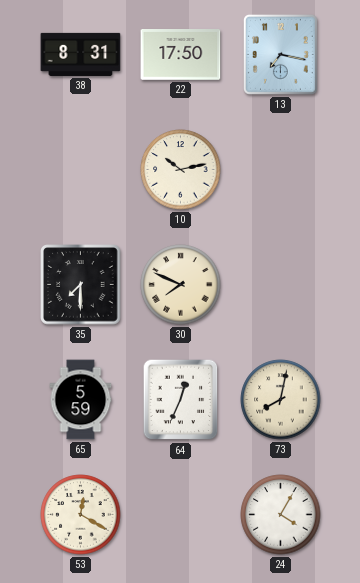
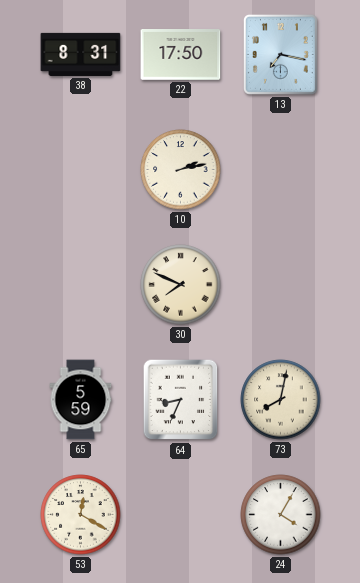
10: 10:13 -> 2:13 (181, 170)
35: 7:30 -> none (81, 285)
64: 12:34 -> 8:34 (181, 400)
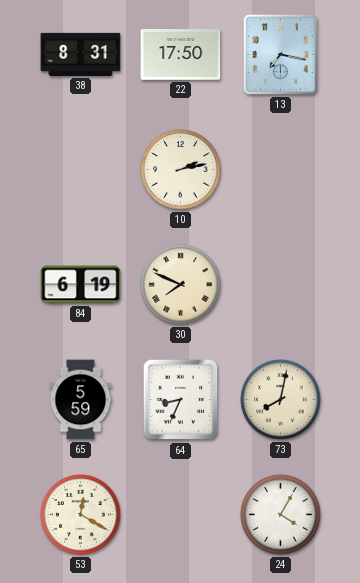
84: none -> 6:19 (81, 285)
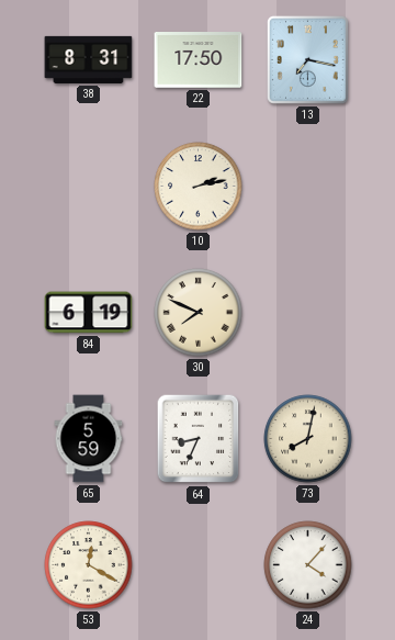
24: 4:05 -> 4:07 (308, 565)
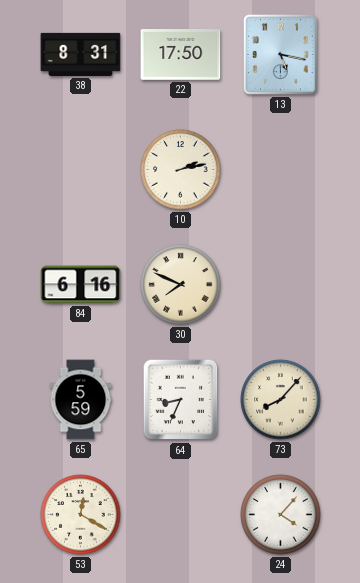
13: 7:17 -> 5:17 (280, 54)
84: 6:19 -> 6:16 (81, 285)
73: 8:02 -> 8:07 (281, 400)
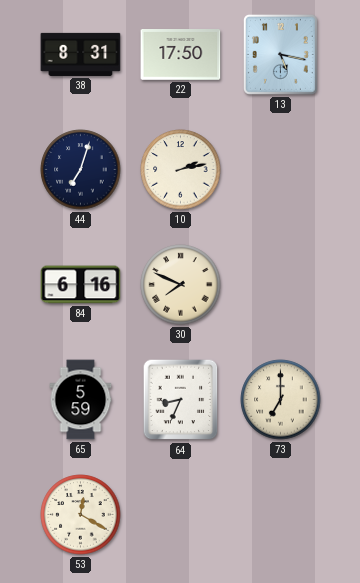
44: none -> 7:03 (81, 170)
73: 8:07 -> 7:00 (281, 400)
24: 4:07 -> none (281, 515)
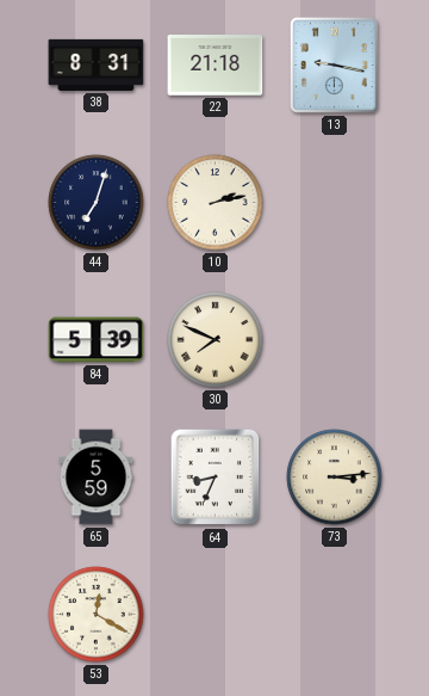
22: 17:50 -> 21:18 (216, 66)
13: 5:17 -> 9:17 (334, 64)
84: 6:16 -> 5:39 (97, 340)
73: 7:00 -> 3:14 (335, 478)
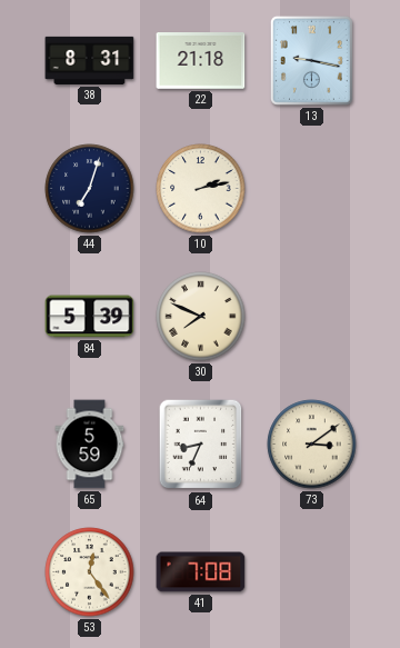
73: 3:14 -> 3:09 (312, 445)
53: 12:20 -> 12:24 (90, 572)
41: none -> 7:08 (201, 572)
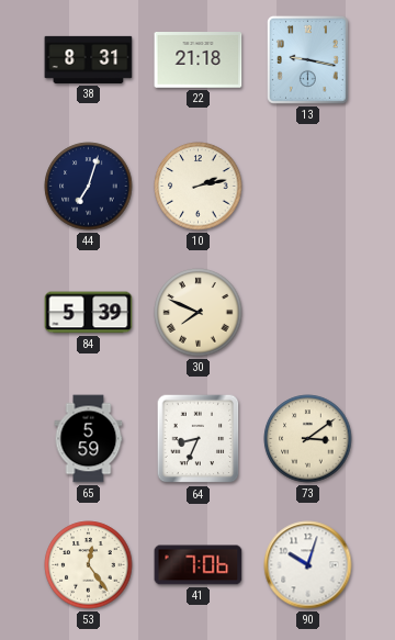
41: 7:08 -> 7:06 (199, 565)
90: none -> 10:03 (308, 565)
